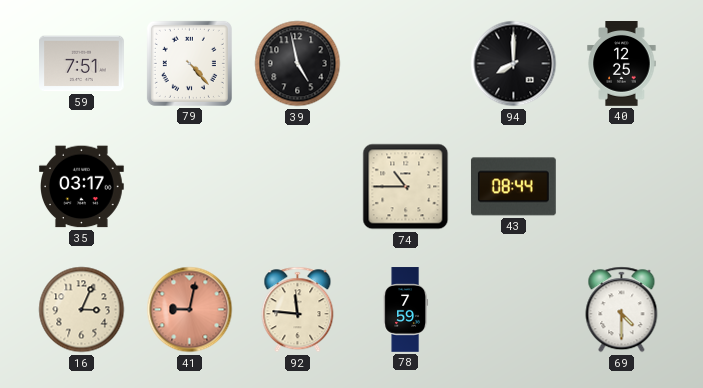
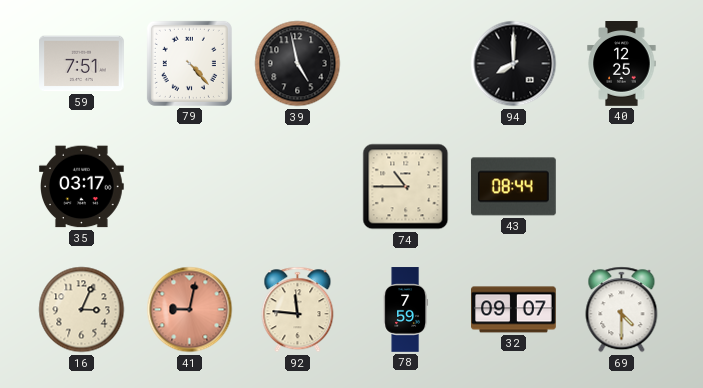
32: none -> 09:07 (514, 310)
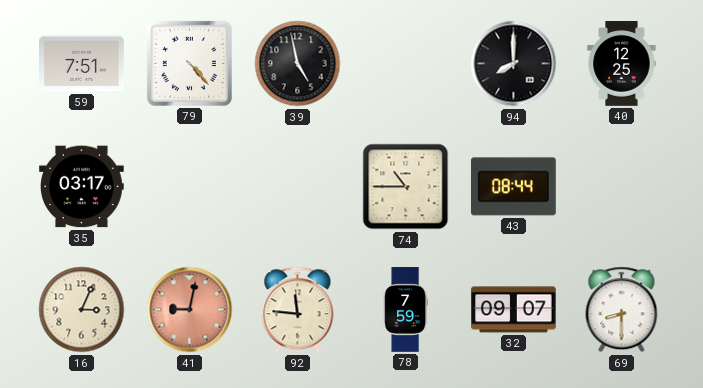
69: 4:30 -> 8:30 (622, 310)
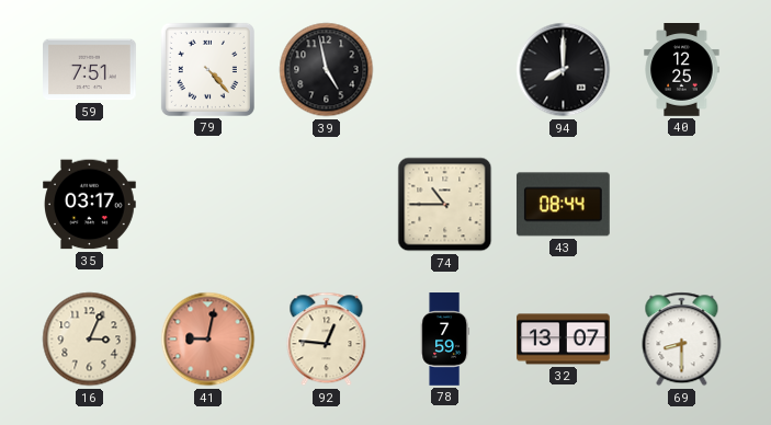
92: 11:46 -> 12:46 (327, 340)
32: 09:07 -> 13:07 (564, 340)
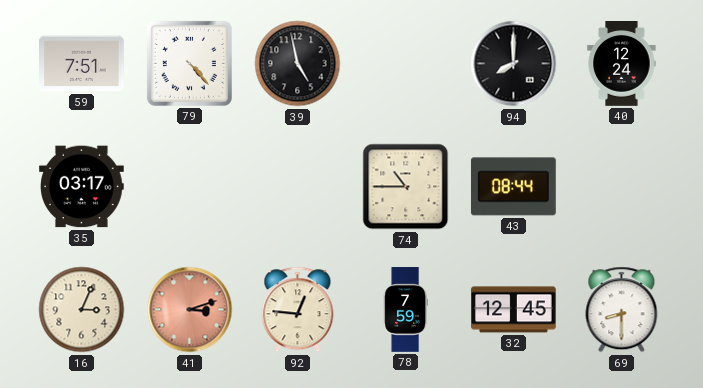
40: 12:25 -> 12:24 (622, 64)
41: 9:02 -> 3:12 (190, 310)
32: 13:07 -> 12:45 (514, 310)
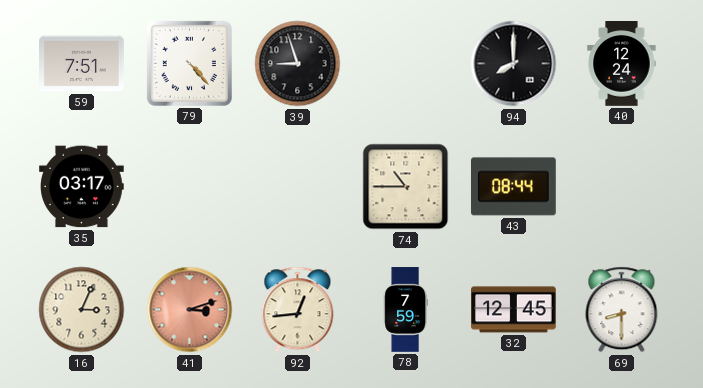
39: 4:58 -> 8:57 (298, 64)
92: 12:46 -> 12:44 (298, 310)
